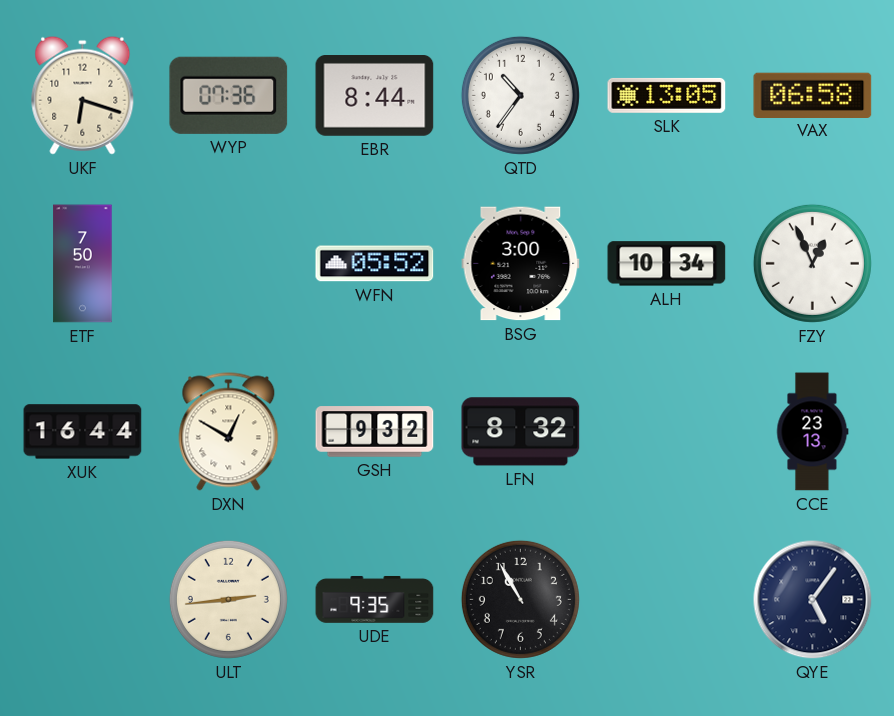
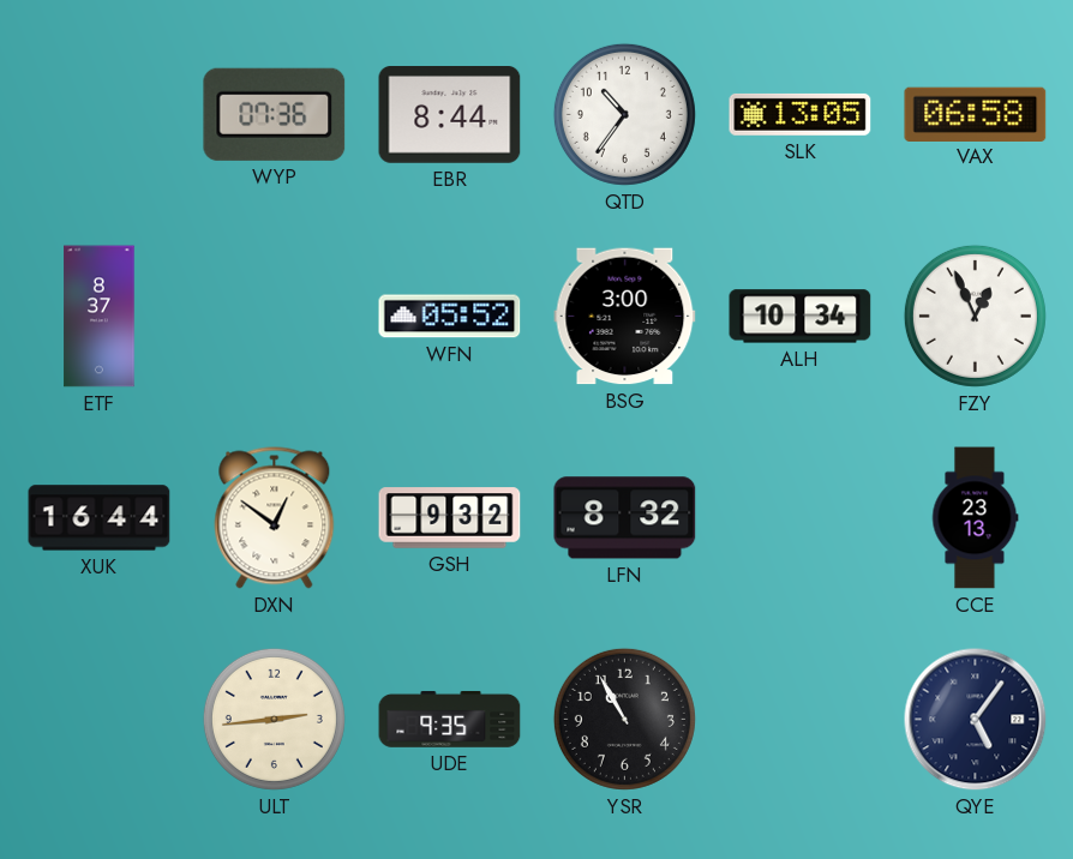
UKF: 6:18 -> none (83, 95)
ETF: 7:50 -> 8:37 (100, 317)
DXN: 12:50 -> 12:51 (275, 518)
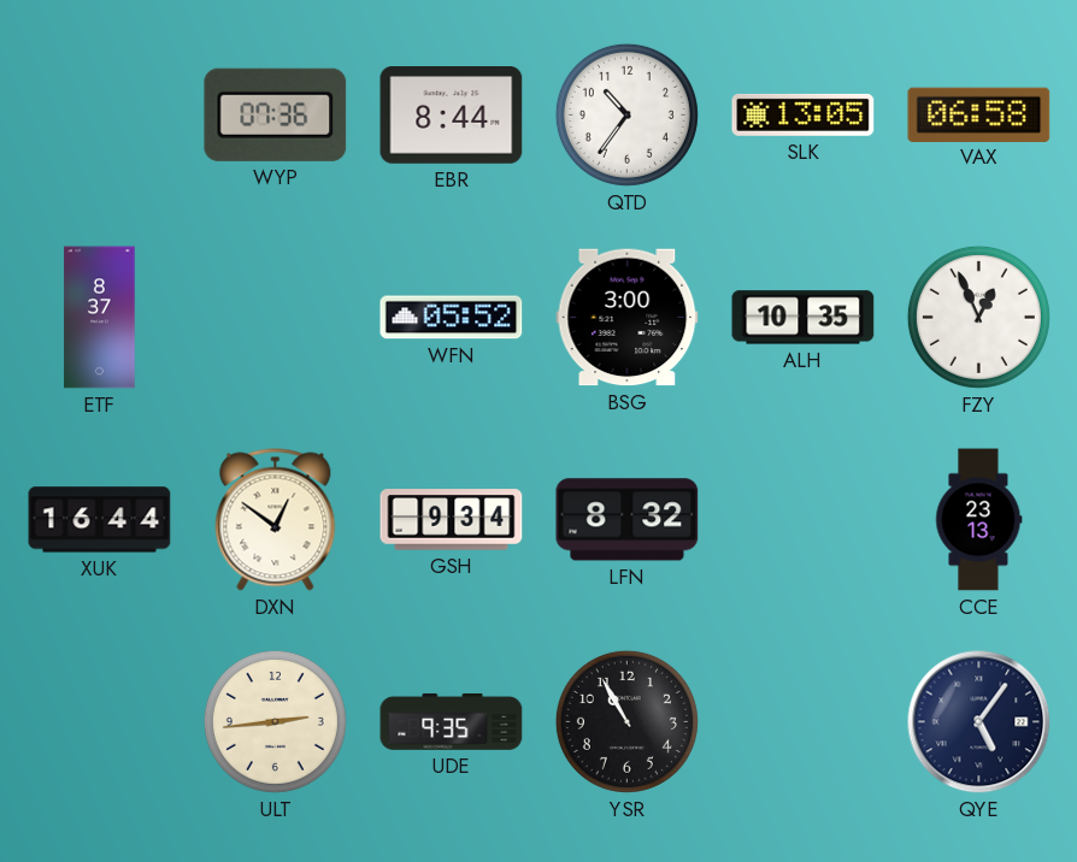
ALH: 10:34 -> 10:35 (804, 318)
GSH: 9:32 -> 9:34 (452, 520)
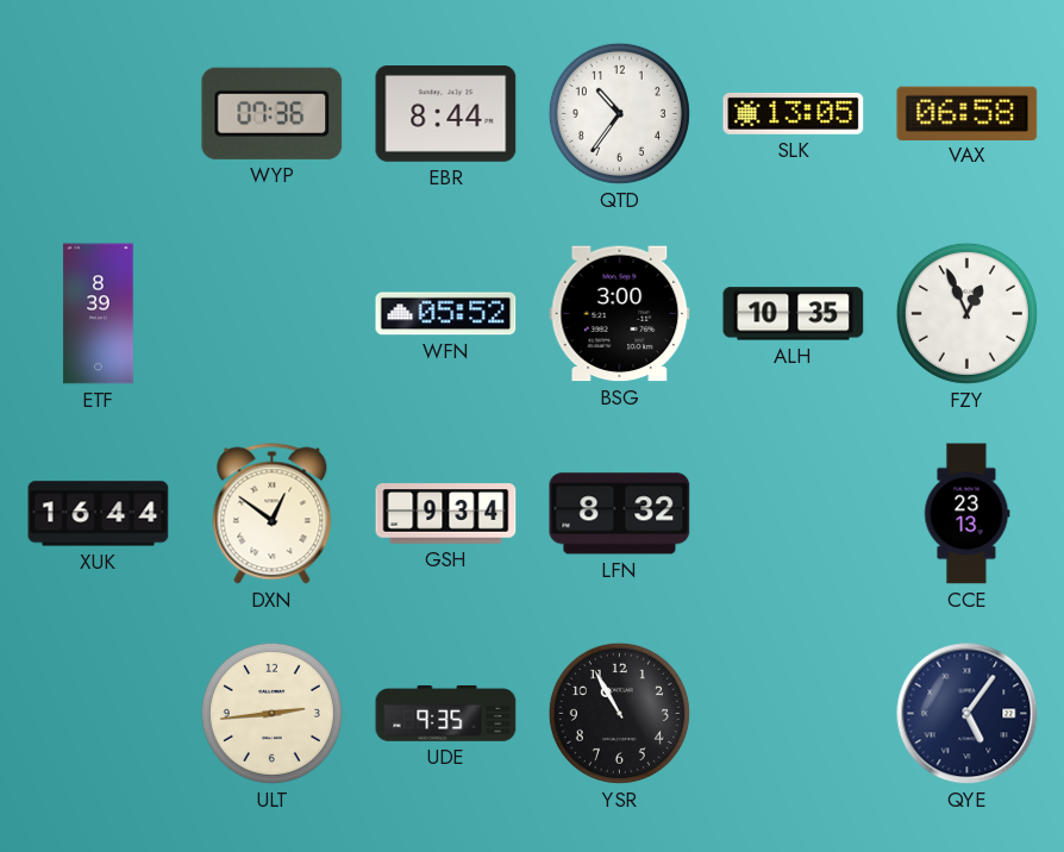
ETF: 8:37 -> 8:39 (99, 314)
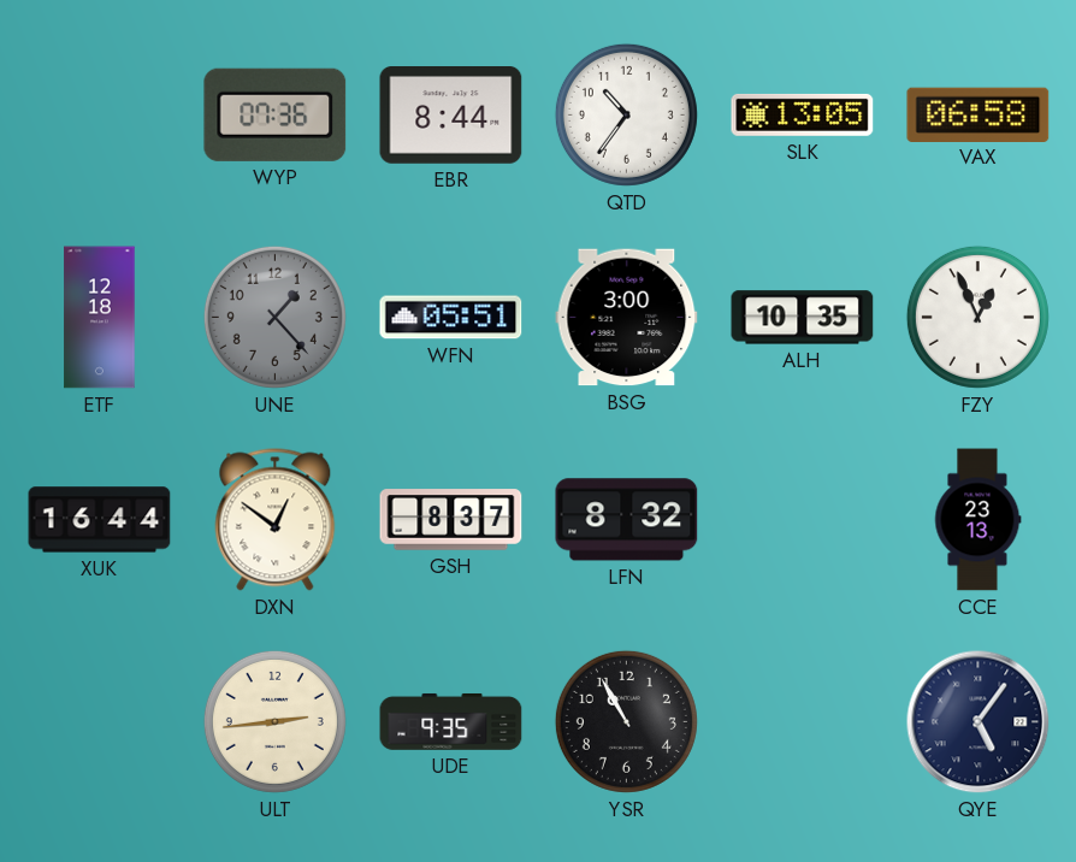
ETF: 8:39 -> 12:18 (100, 318)
UNE: none -> 1:23 (274, 317)
WFN: 05:52 -> 05:51 (451, 318)
GSH: 9:34 -> 8:37 (451, 520)
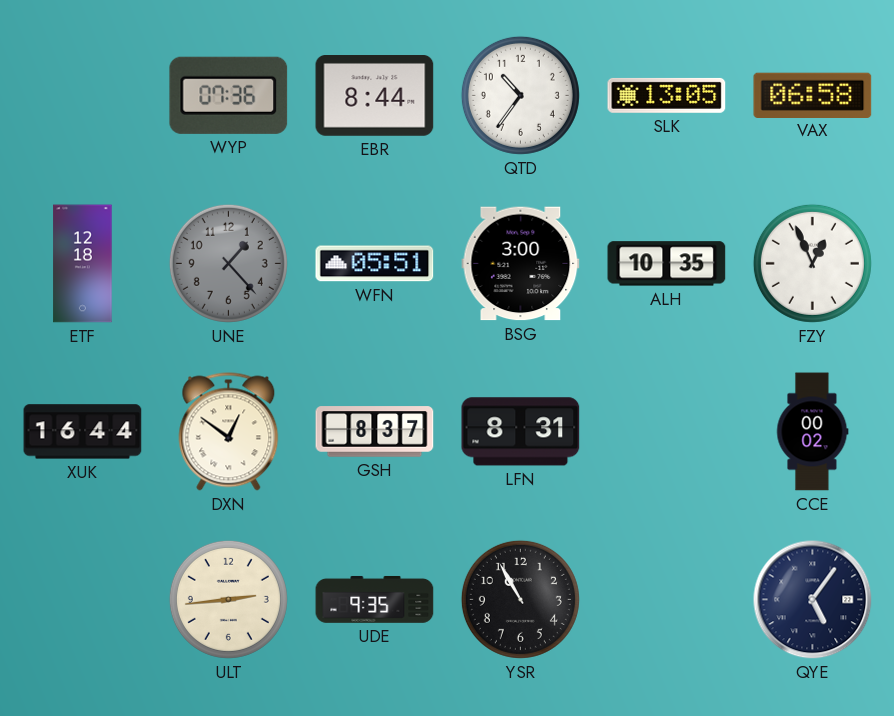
LFN: 8:32 -> 8:31 (521, 432)
CCE: 23:13 -> 00:02 (812, 432)
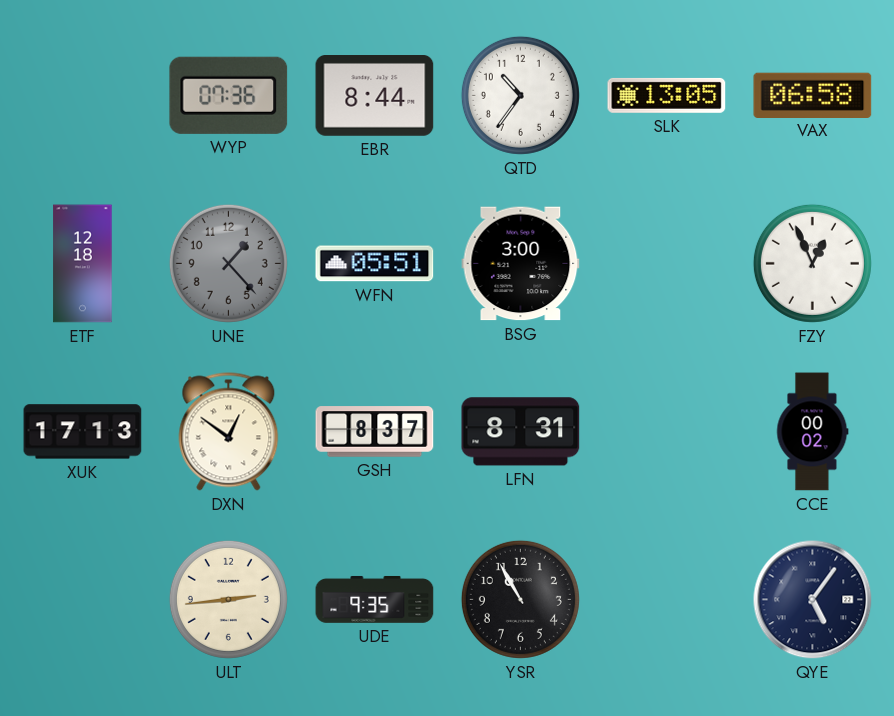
ALH: 10:35 -> none (667, 264)
XUK: 16:44 -> 17:13 (83, 432)
